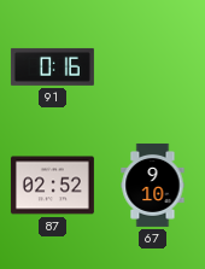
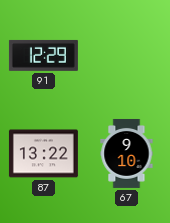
91: 0:16 -> 12:29 (43, 55)
87: 02:52 -> 13:22 (43, 154)
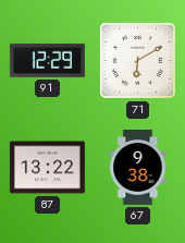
71: none -> 6:10 (137, 60)
67: 9:10 -> 9:38 (138, 167)
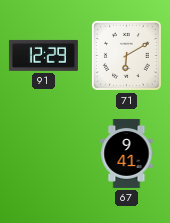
87: 13:22 -> none (47, 168)
67: 9:38 -> 9:41 (127, 153)
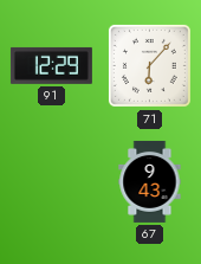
71: 6:10 -> 6:07 (149, 65)
67: 9:41 -> 9:43 (150, 181)
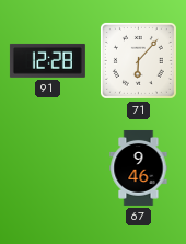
91: 12:29 -> 12:28 (47, 60)
67: 9:43 -> 9:46 (139, 167)
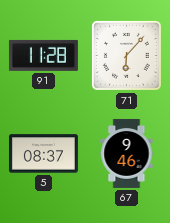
91: 12:28 -> 11:28 (43, 55)
5: none -> 08:37 (43, 154)
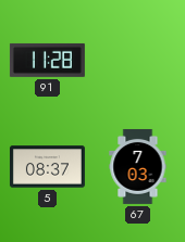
71: 6:07 -> none (126, 55)
67: 9:46 -> 7:03 (138, 166)
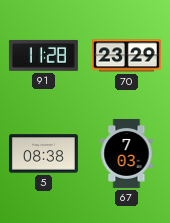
70: none -> 23:29 (126, 56)
5: 08:37 -> 08:38 (43, 154)
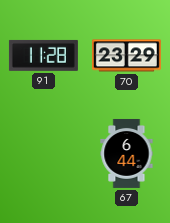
5: 08:38 -> none (43, 154)
67: 7:03 -> 6:44 (127, 153)
